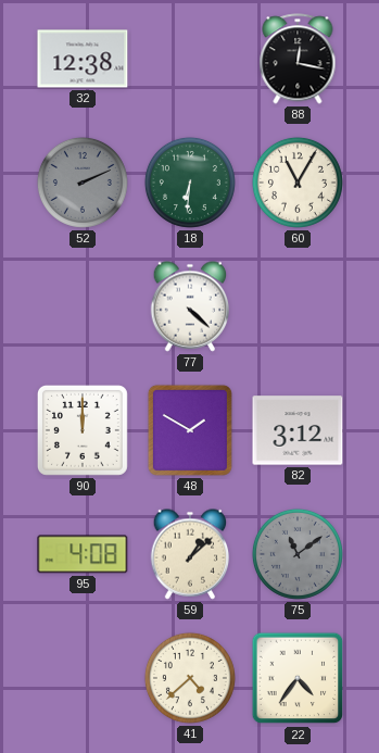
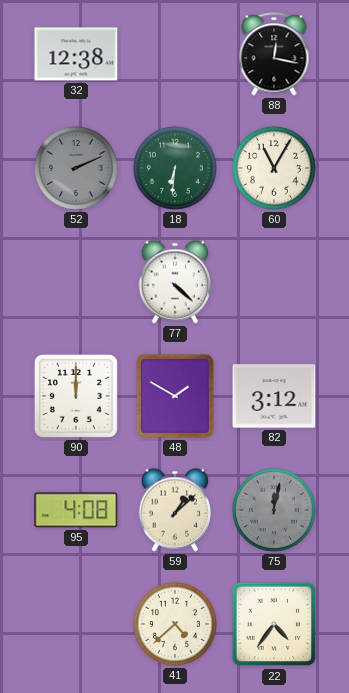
75: 11:09 -> 12:02 (274, 510)
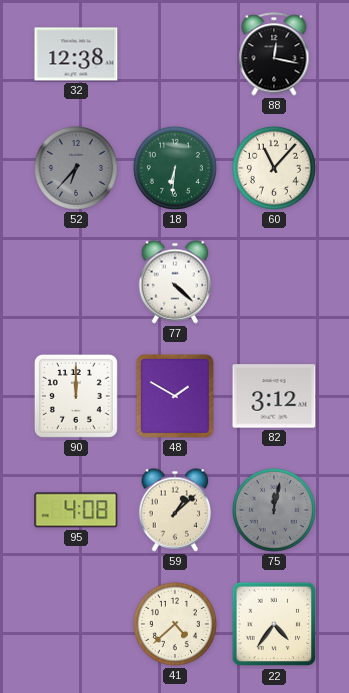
52: 2:11 -> 6:37 (76, 168)
60: 11:05 -> 11:07 (274, 168)
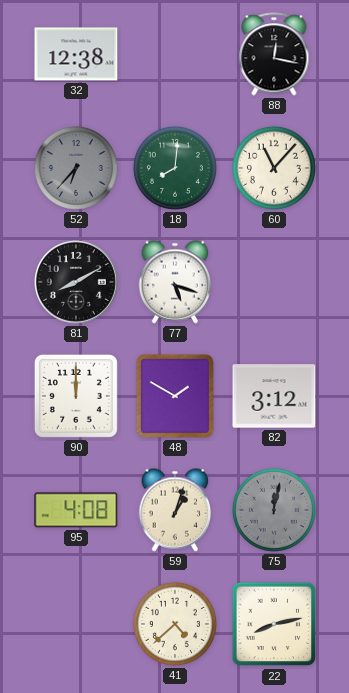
18: 6:31 -> 8:01 (175, 168)
81: none -> 8:10 (77, 283)
77: 4:22 -> 5:18 (175, 282)
59: 1:08 -> 1:03 (175, 510)
22: 4:36 -> 8:13 (274, 624)
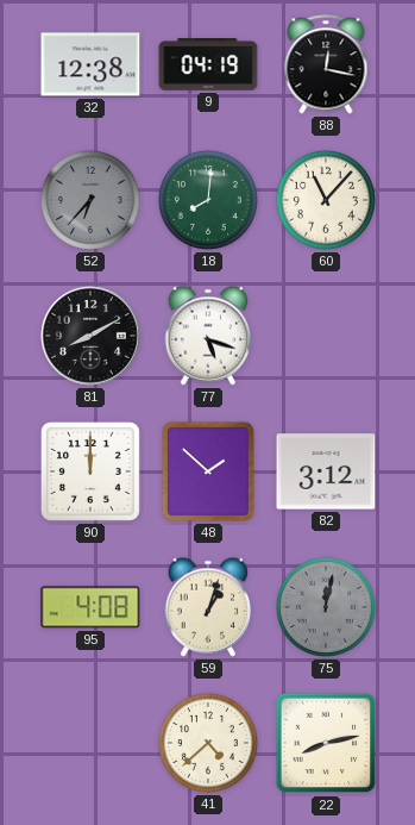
9: none -> 04:19 (208, 64)
48: 1:50 -> 1:52 (208, 471)
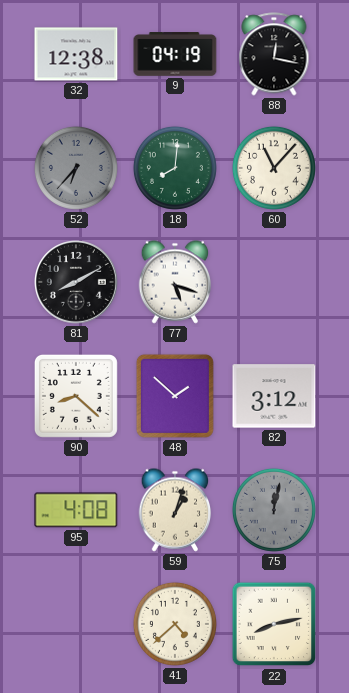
90: 12:00 -> 8:22 (76, 396)
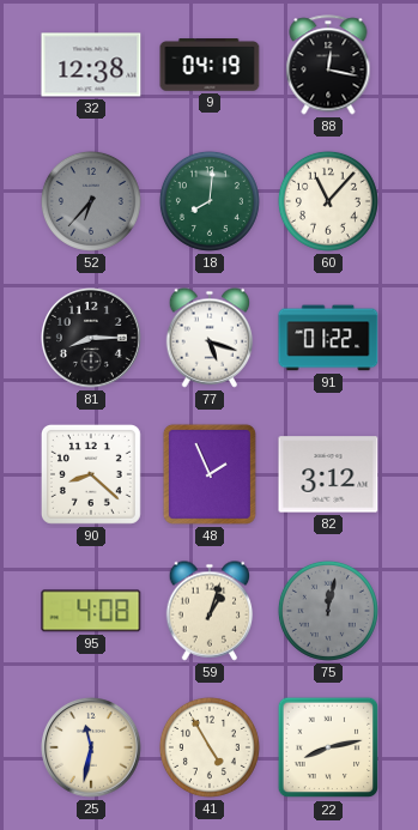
81: 8:10 -> 8:15 (92, 339)
91: none -> 01:22 (328, 338)
48: 1:52 -> 1:56 (210, 474)
25: none -> 11:32 (92, 749)
41: 4:38 -> 4:55 (210, 747)
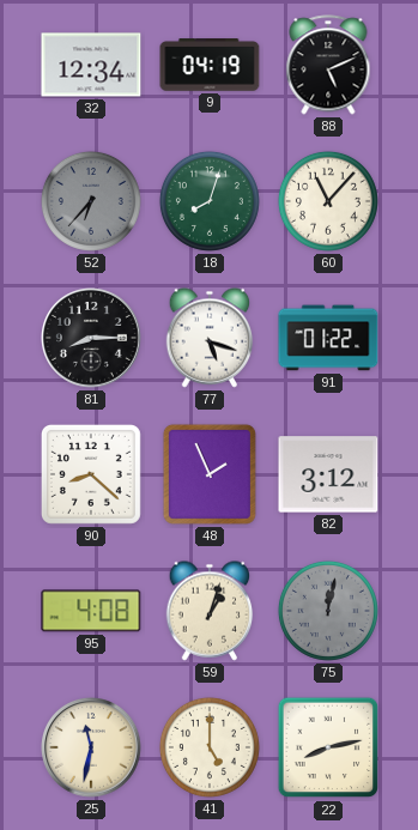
32: 12:38 -> 12:34 (91, 65)
88: 12:17 -> 5:11 (328, 65)
18: 8:01 -> 8:03 (210, 201)
41: 4:55 -> 5:00 (210, 747)
